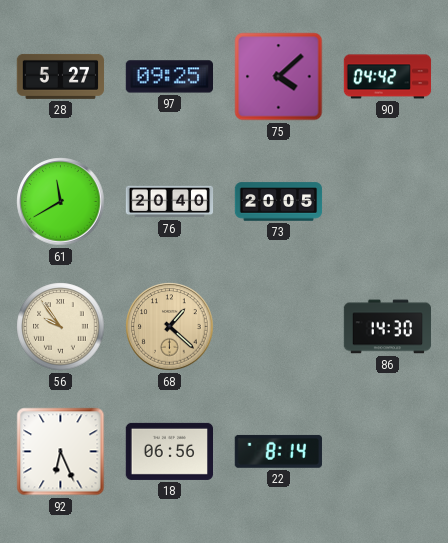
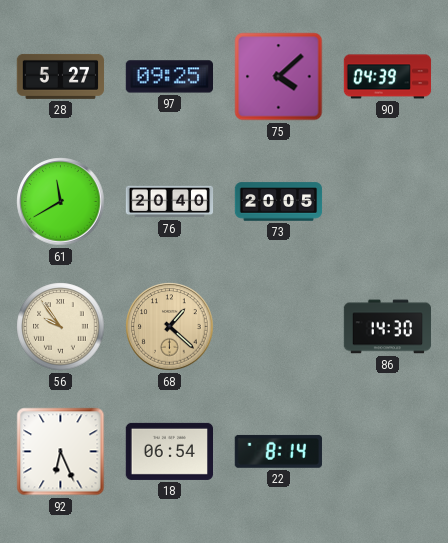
90: 04:42 -> 04:39 (388, 77)
18: 06:56 -> 06:54 (169, 451)
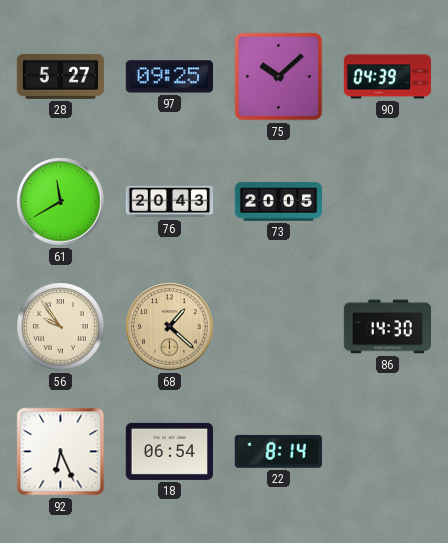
75: 4:08 -> 10:08 (279, 77)
76: 20:40 -> 20:43 (170, 202)
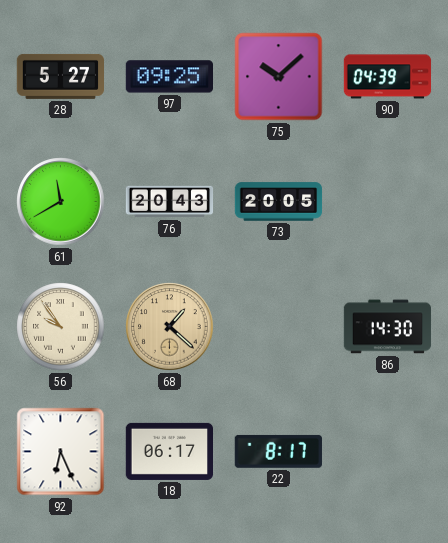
18: 06:54 -> 06:17 (169, 451)
22: 8:14 -> 8:17 (278, 451)
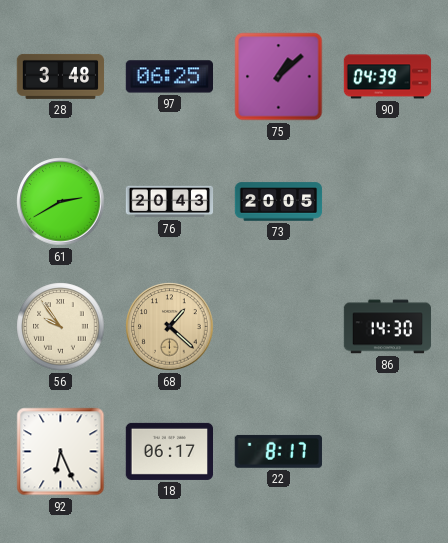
28: 5:27 -> 3:48 (61, 76)
97: 09:25 -> 06:25 (169, 77)
75: 10:08 -> 1:08 (279, 77)
61: 11:40 -> 2:40 (61, 202)
